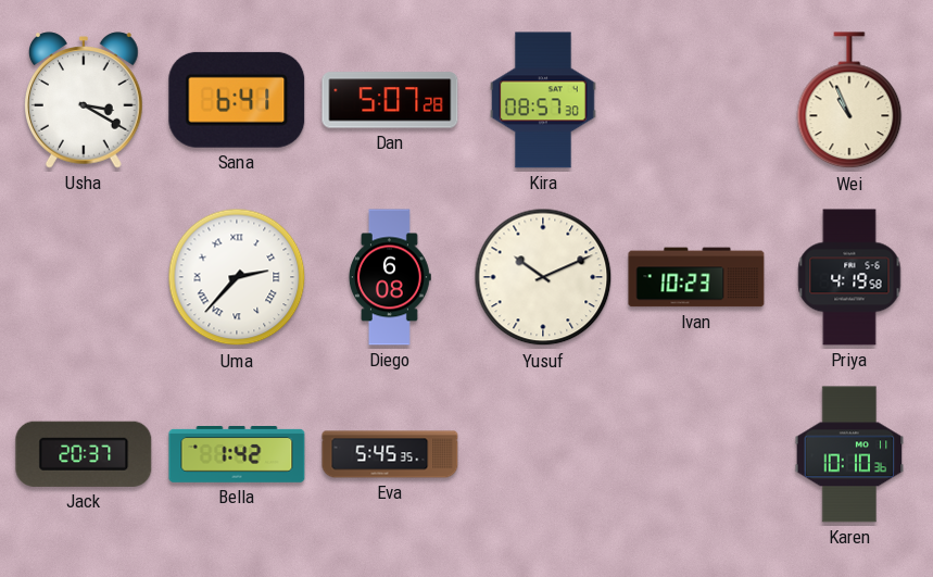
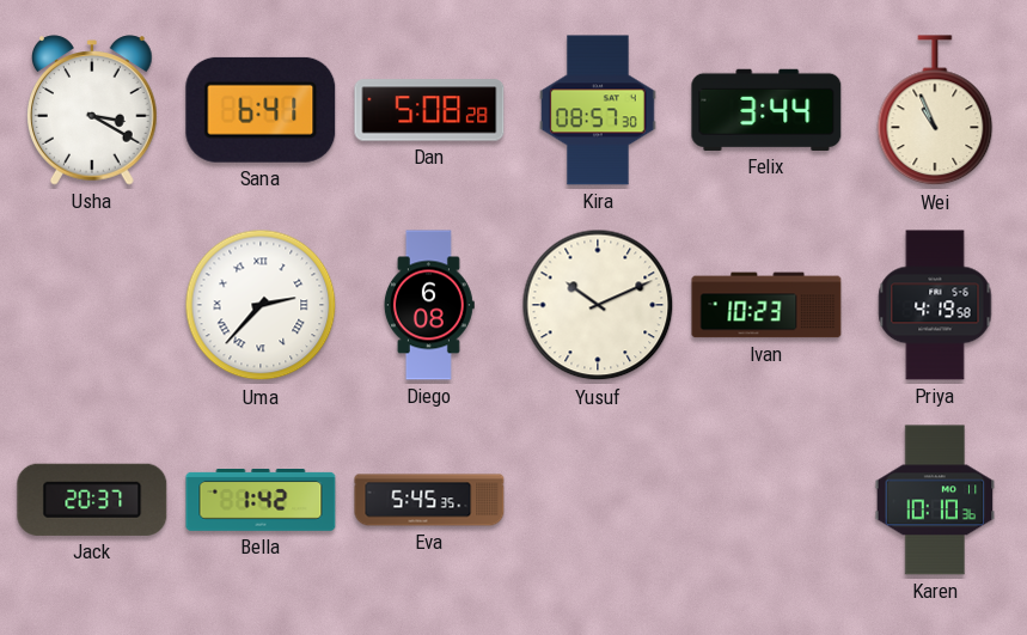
Dan: 5:07 -> 5:08 (429, 110)
Felix: none -> 3:44 (766, 110)
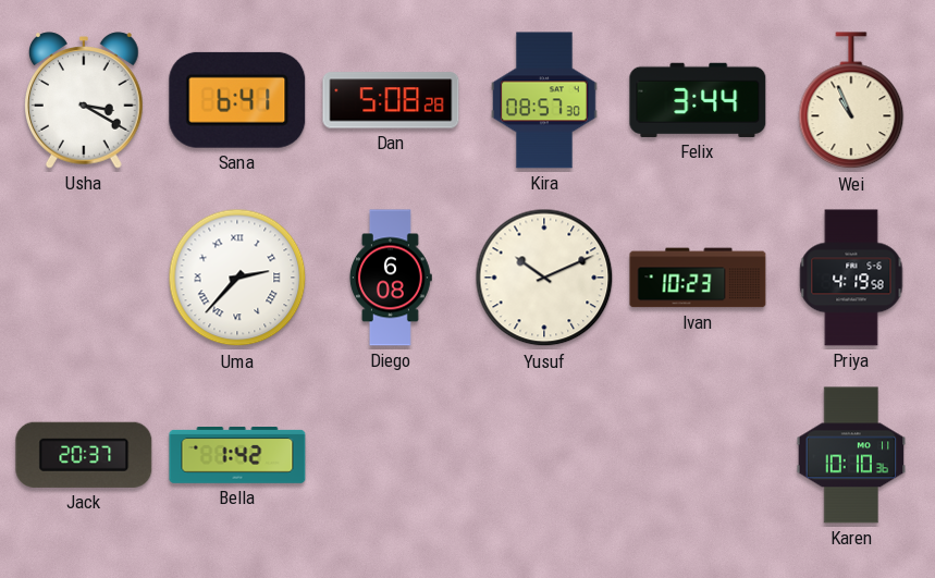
Eva: 5:45 -> none (429, 500)
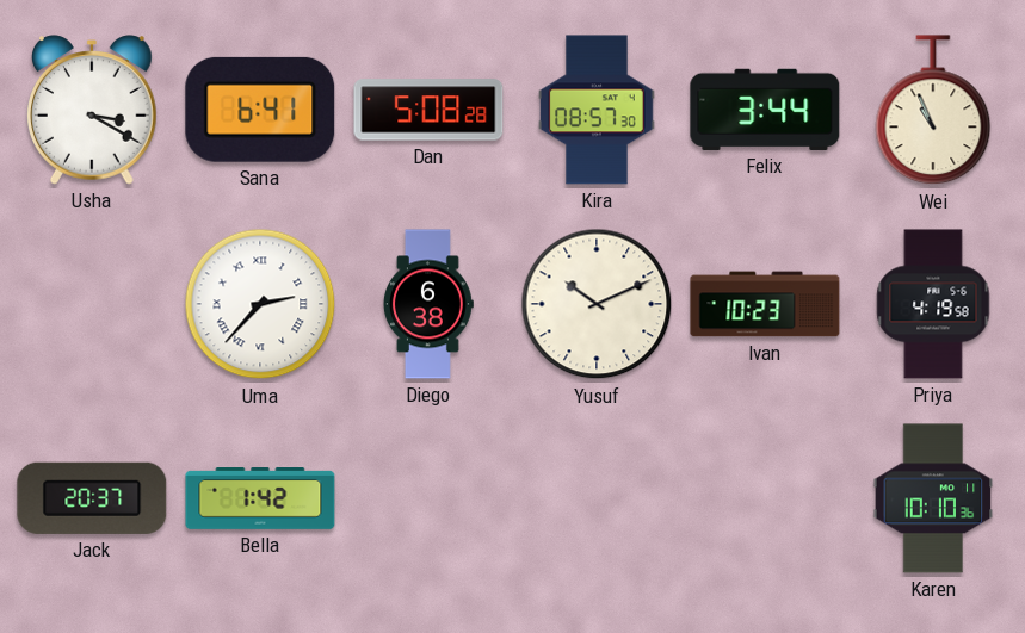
Diego: 6:08 -> 6:38 (427, 304)
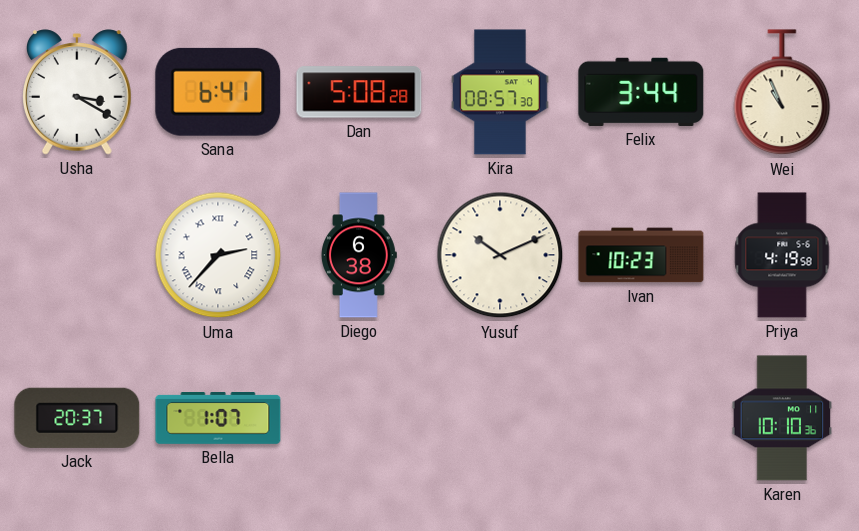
Bella: 1:42 -> 1:07 (218, 419)
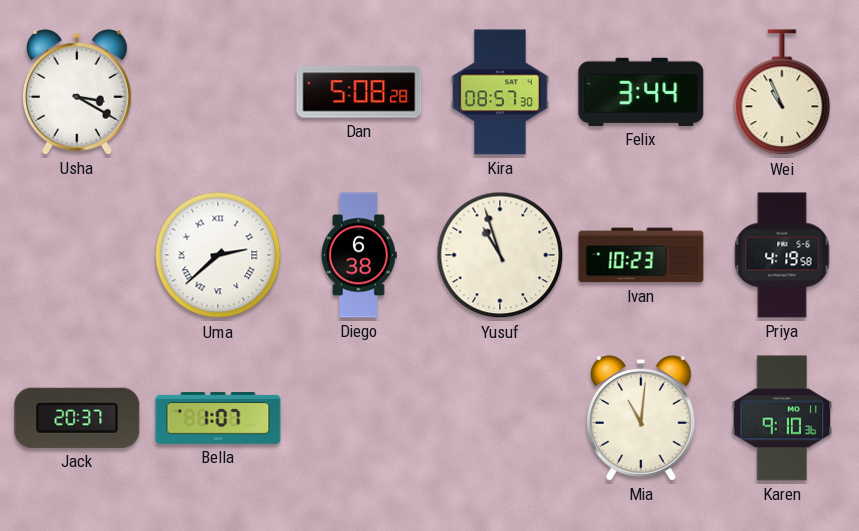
Sana: 6:41 -> none (218, 92)
Uma: 2:37 -> 2:38 (218, 255)
Yusuf: 10:11 -> 10:57 (500, 255)
Mia: none -> 11:01 (642, 418)
Karen: 10:10 -> 9:10 (782, 418)
